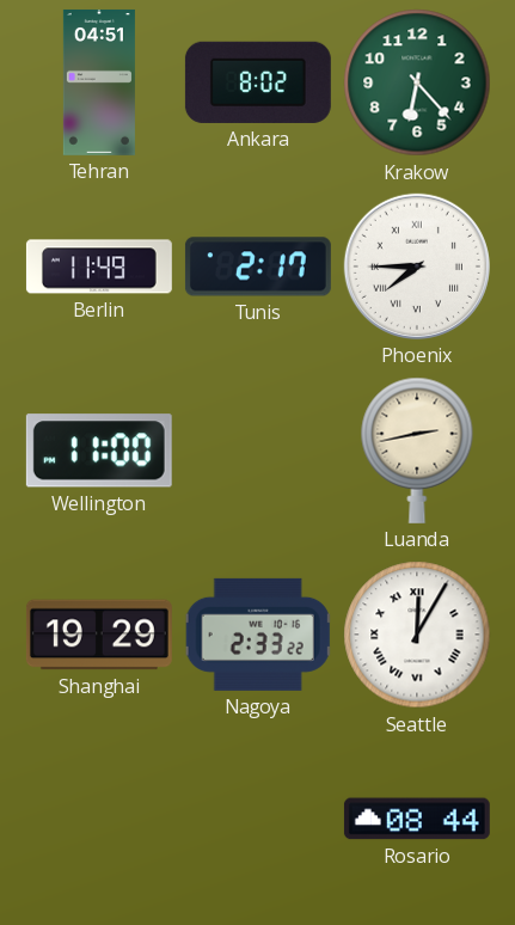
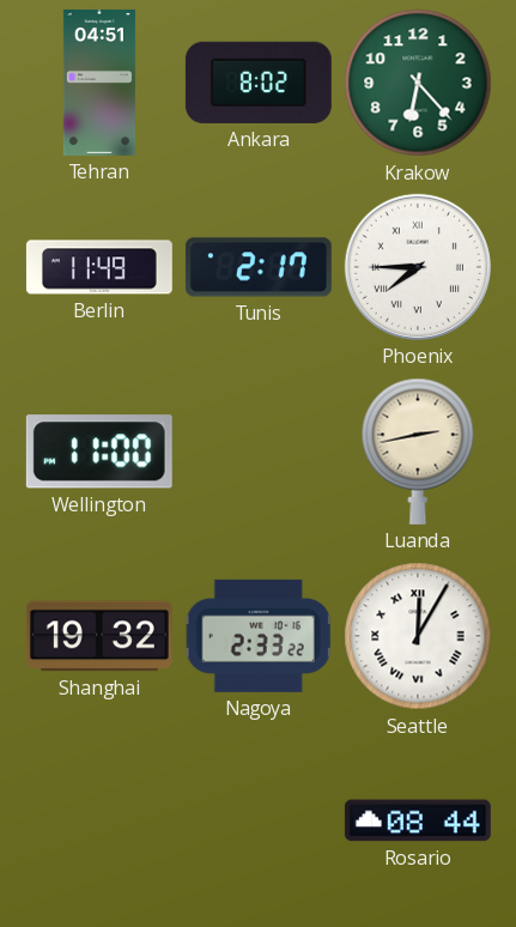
Shanghai: 19:29 -> 19:32 (99, 636)
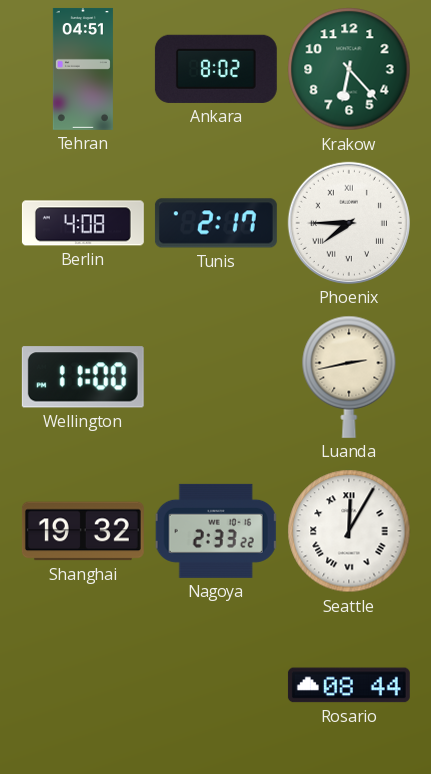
Berlin: 11:49 -> 4:08 (83, 223)
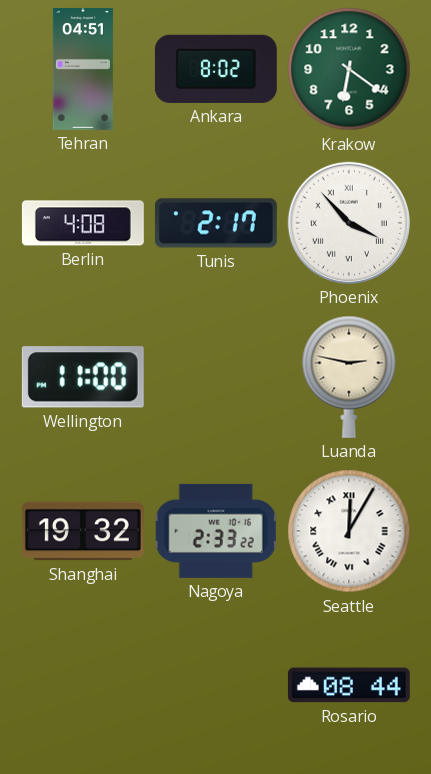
Krakow: 6:23 -> 6:21 (349, 69)
Phoenix: 7:45 -> 3:53 (349, 223)
Luanda: 2:43 -> 2:47 (349, 377)
